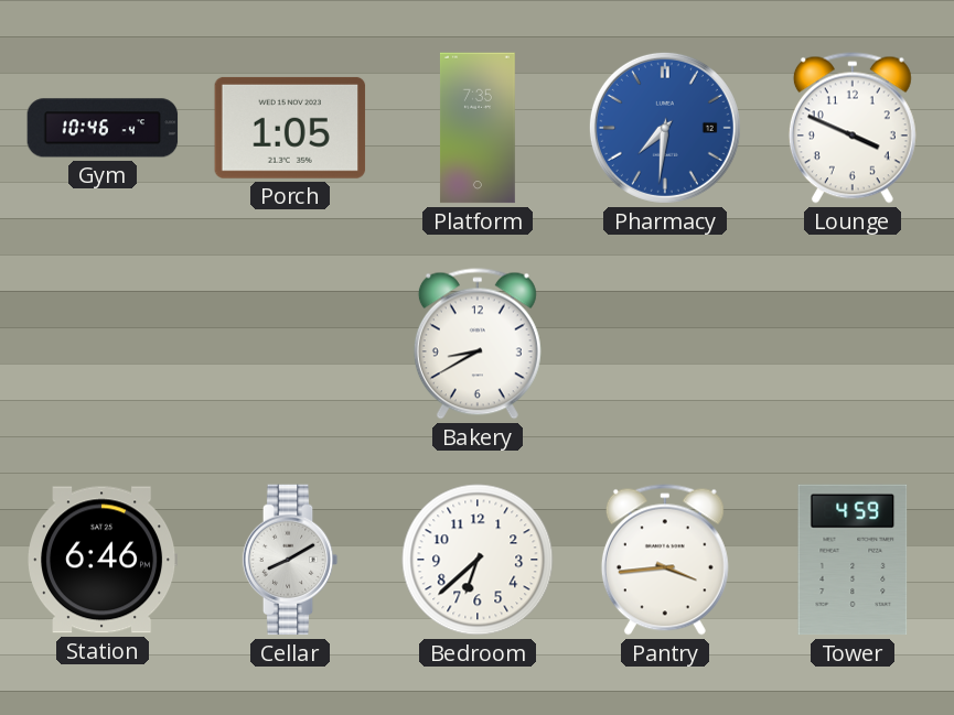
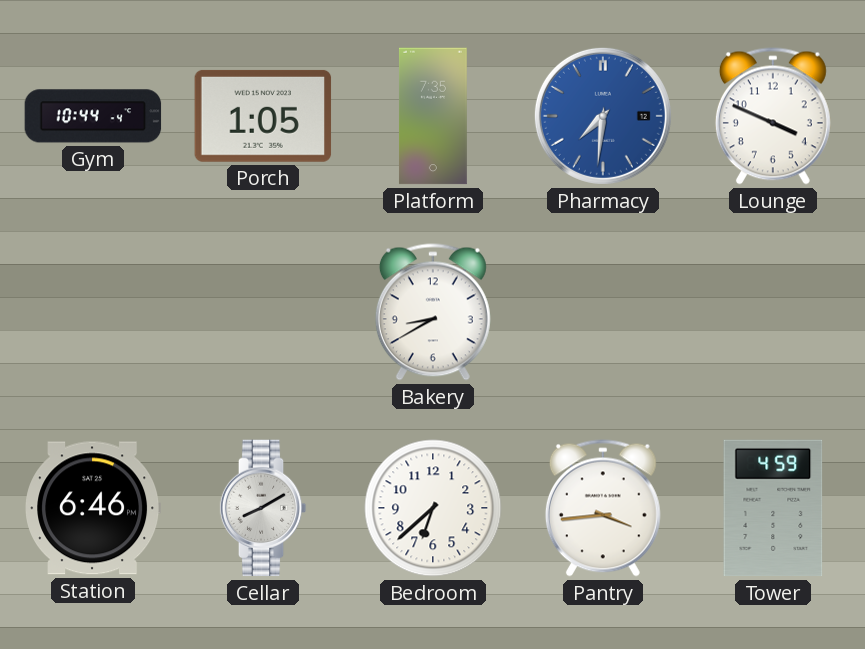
Gym: 10:46 -> 10:44 (93, 116)
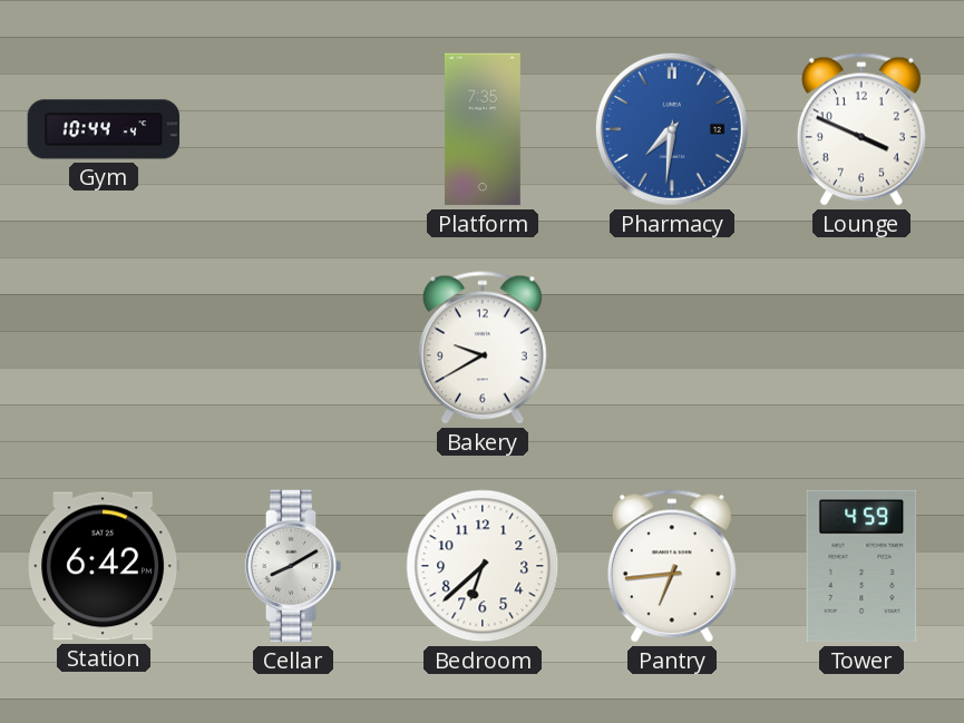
Porch: 1:05 -> none (263, 116)
Bakery: 8:40 -> 9:40 (483, 348)
Station: 6:46 -> 6:42 (104, 566)
Pantry: 3:44 -> 6:44 (672, 566)
